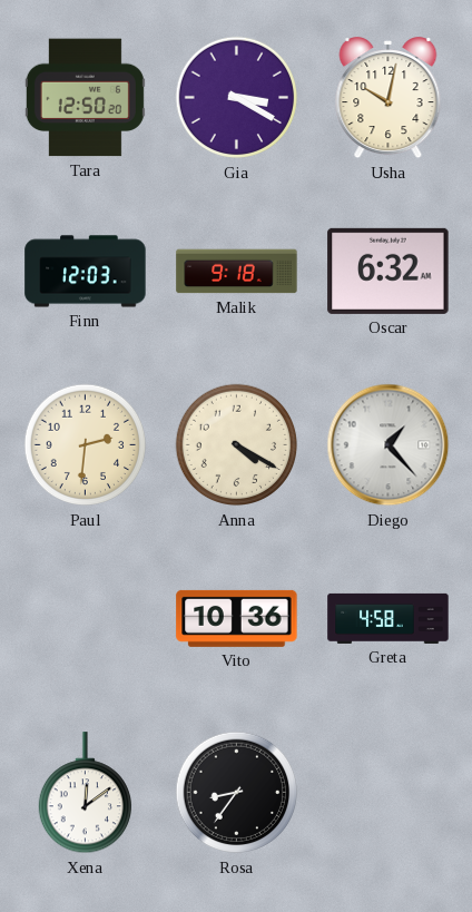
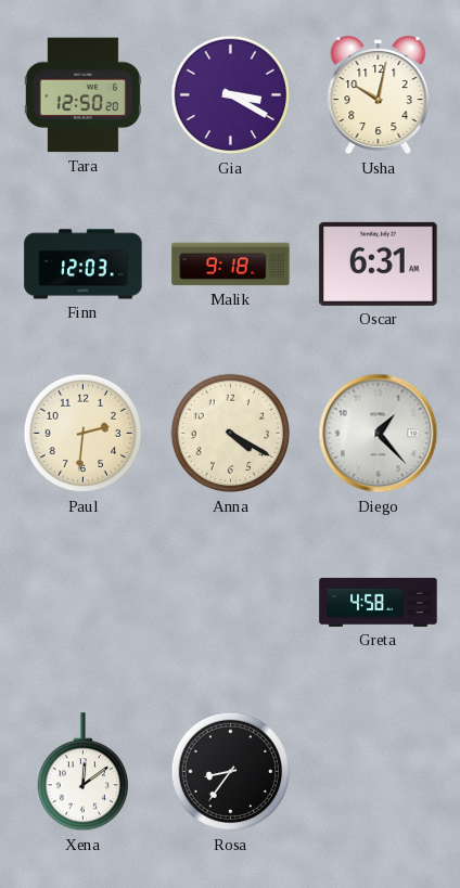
Oscar: 6:32 -> 6:31 (379, 263)
Vito: 10:36 -> none (237, 618)
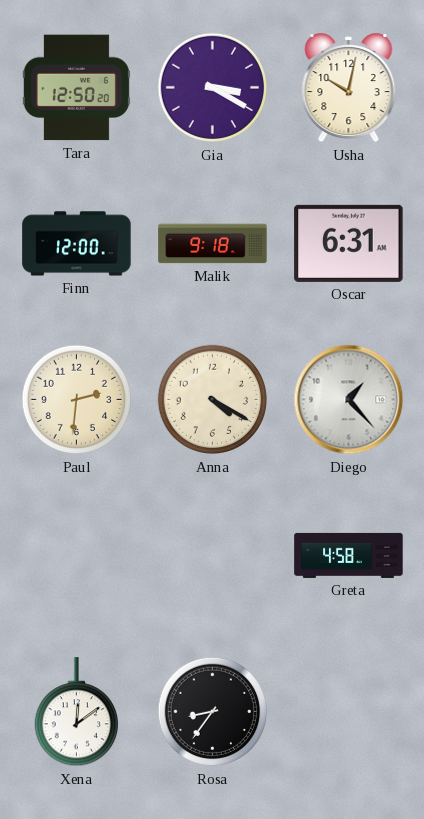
Finn: 12:03 -> 12:00 (77, 244)
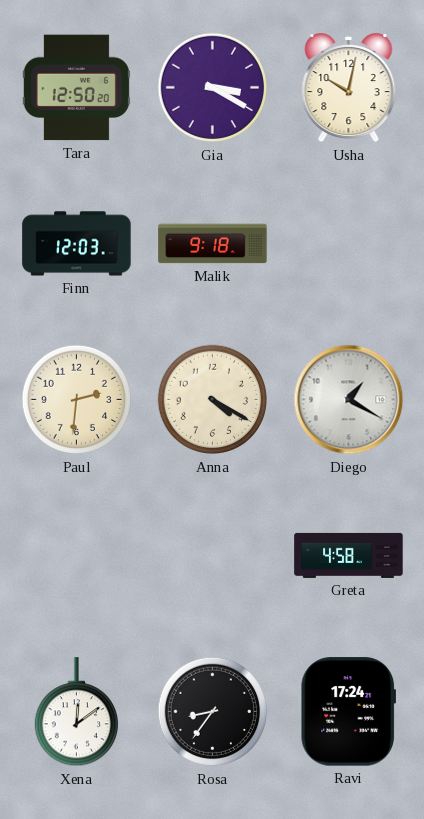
Finn: 12:00 -> 12:03 (77, 244)
Oscar: 6:31 -> none (349, 243)
Diego: 1:23 -> 1:20 (349, 400)
Ravi: none -> 17:24 (348, 712)
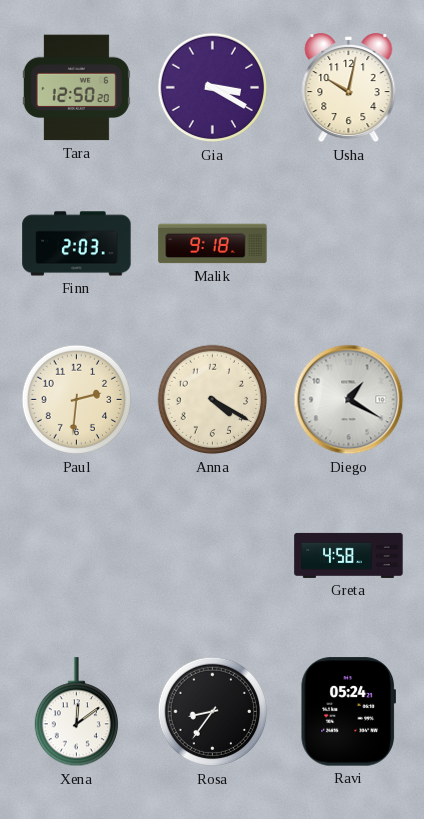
Finn: 12:03 -> 2:03 (77, 244)
Ravi: 17:24 -> 05:24 (348, 712)
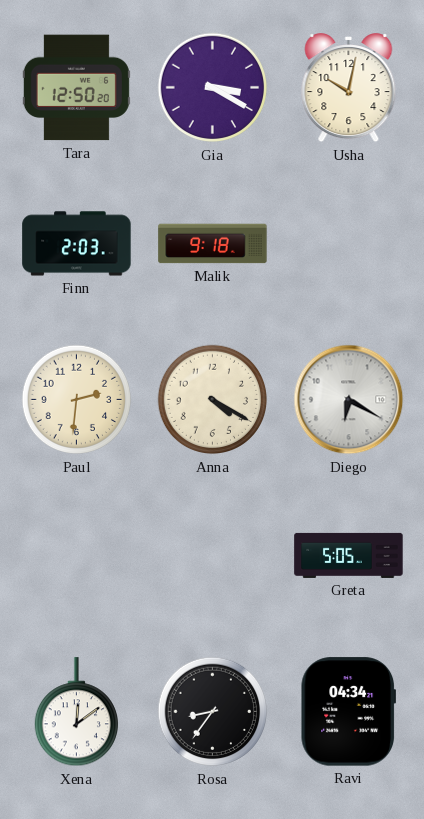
Diego: 1:20 -> 6:20 (349, 400)
Greta: 4:58 -> 5:05 (349, 555)
Ravi: 05:24 -> 04:34 (348, 712)
